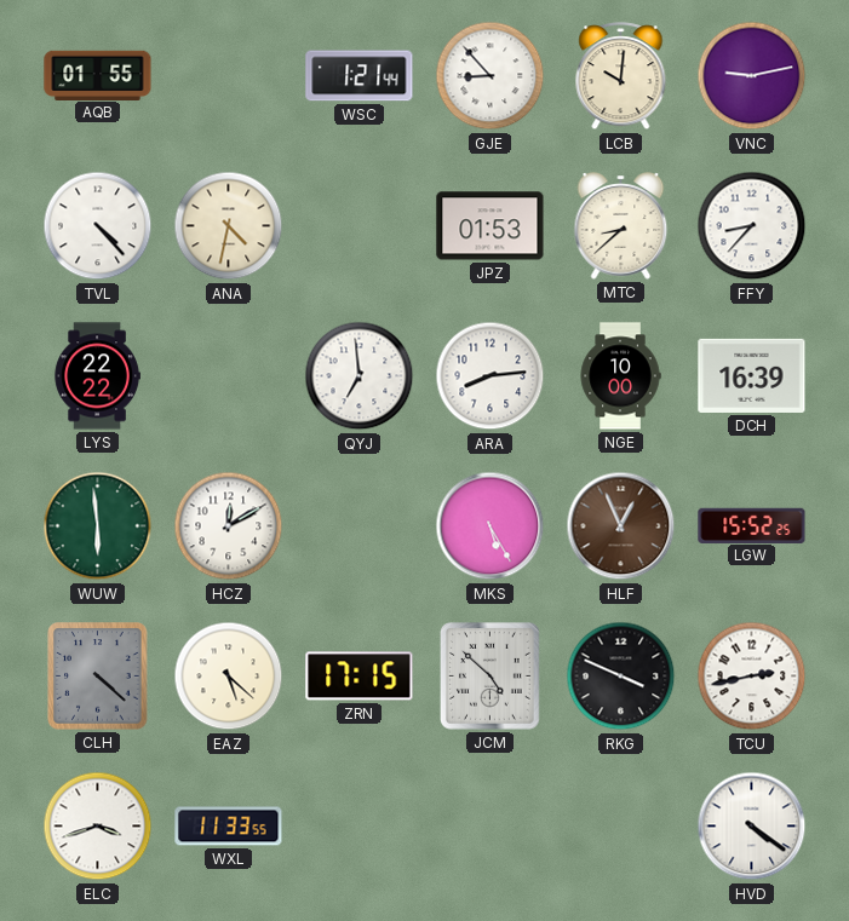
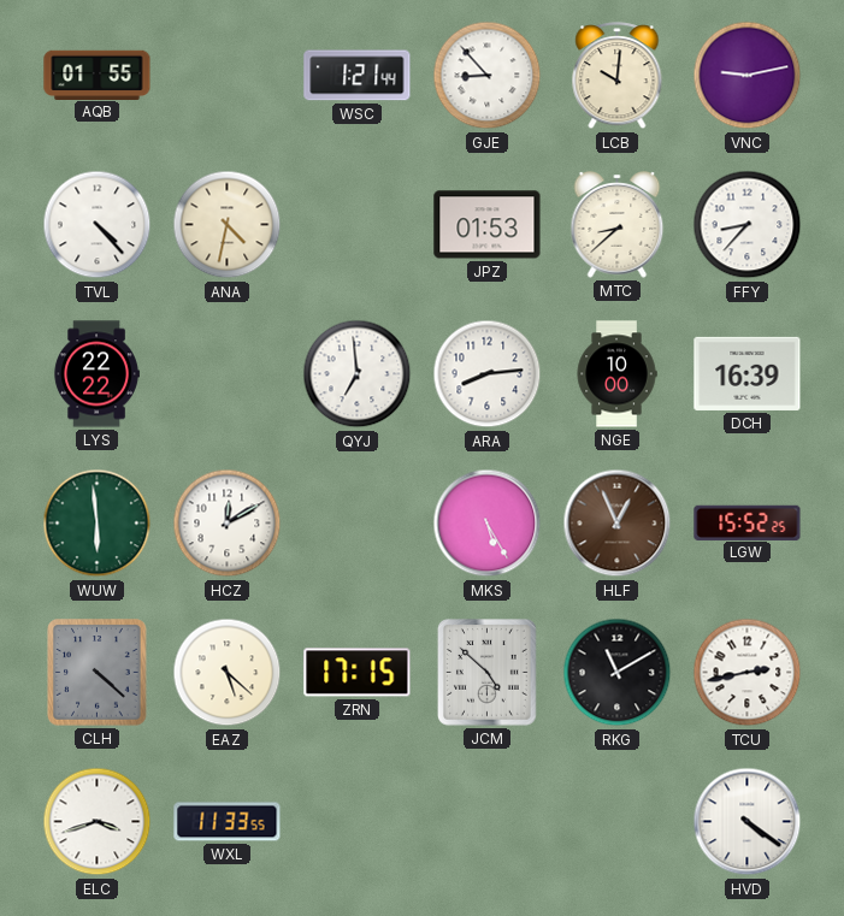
RKG: 3:49 -> 11:10 (618, 673)
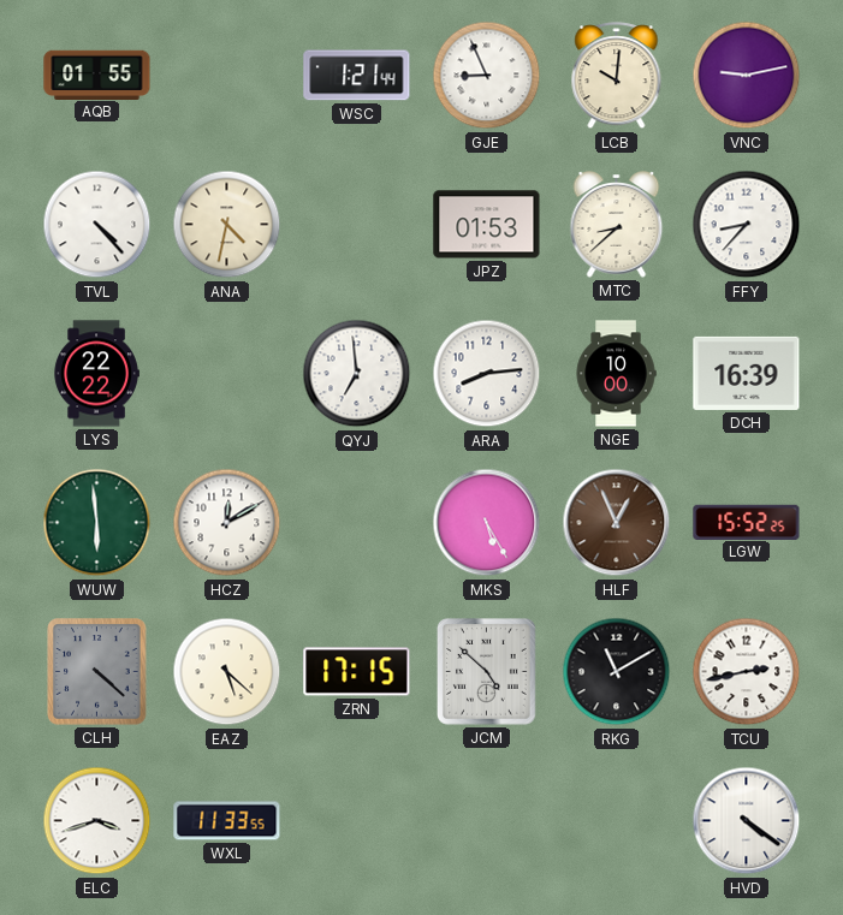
GJE: 8:53 -> 8:56 (487, 76)
